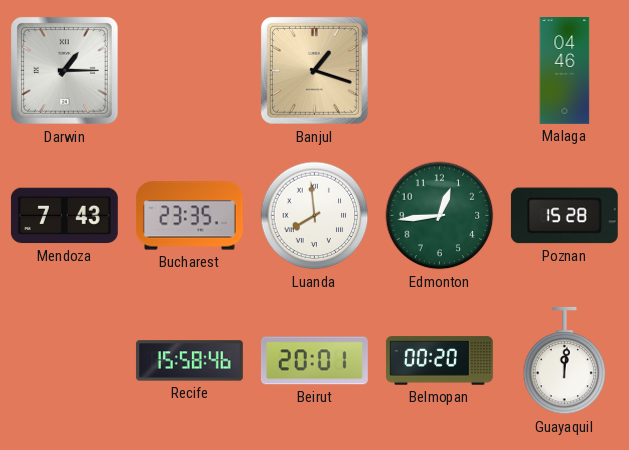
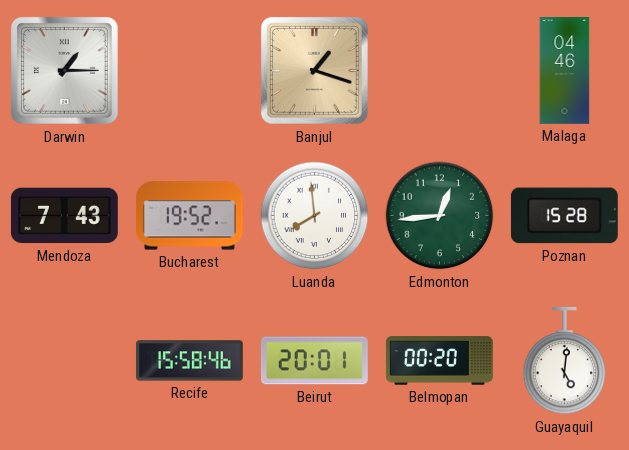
Bucharest: 23:35 -> 19:52 (189, 216)
Guayaquil: 12:01 -> 5:01 (565, 361)
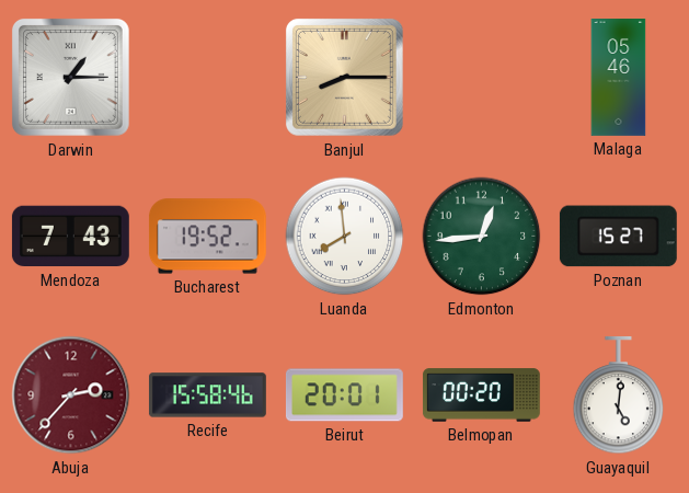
Banjul: 1:18 -> 8:15 (344, 77)
Malaga: 04:46 -> 05:46 (619, 78)
Poznan: 15:28 -> 15:27 (618, 237)
Abuja: none -> 2:37 (71, 395)
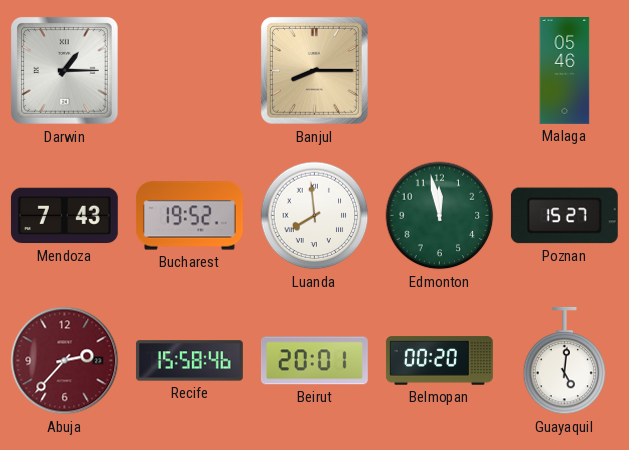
Edmonton: 12:44 -> 11:58 (440, 216)
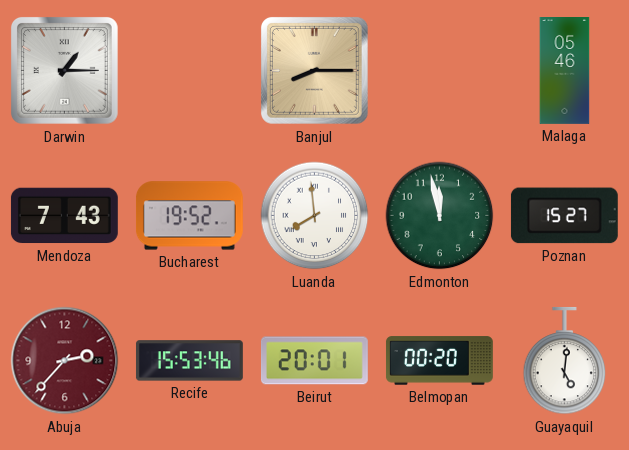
Recife: 15:58 -> 15:53 (189, 361)
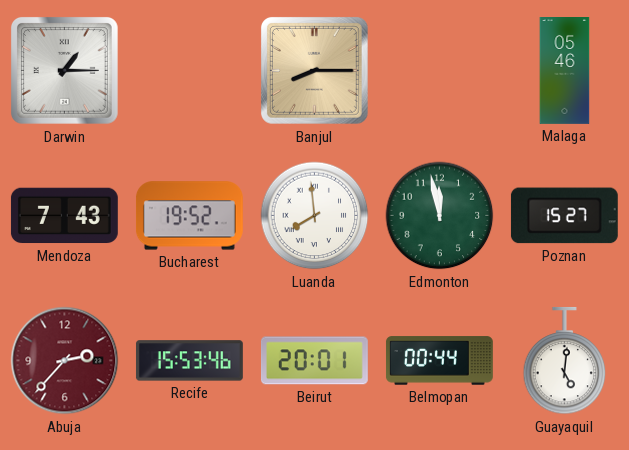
Belmopan: 00:20 -> 00:44 (439, 361)
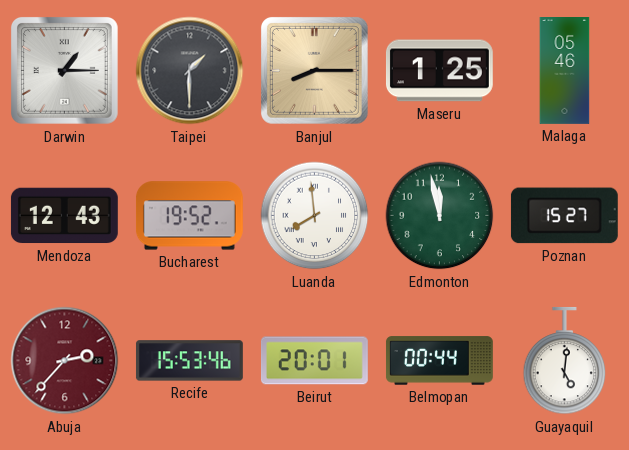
Taipei: none -> 1:30 (190, 71)
Maseru: none -> 1:25 (439, 71)
Mendoza: 7:43 -> 12:43 (64, 216)
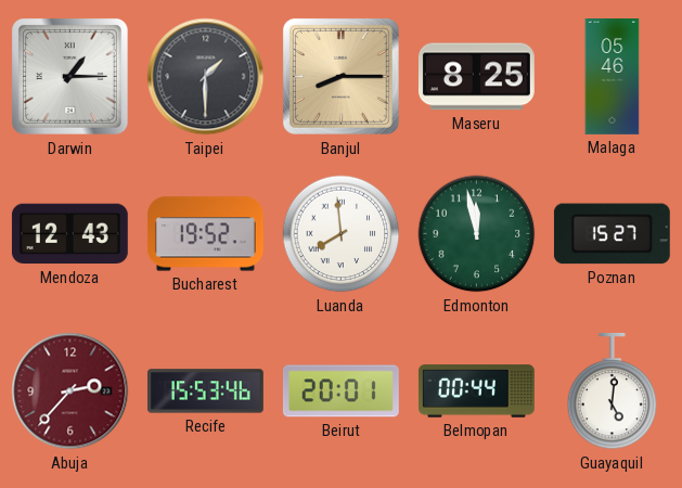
Maseru: 1:25 -> 8:25 (476, 77)
